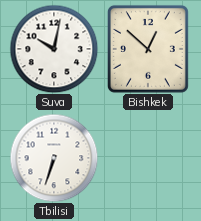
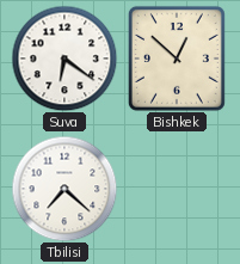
Suva: 10:02 -> 6:21 (64, 59)
Tbilisi: 6:33 -> 7:22 (64, 189)
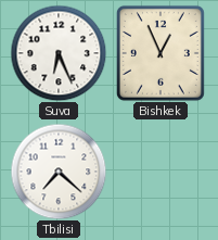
Suva: 6:21 -> 6:26 (59, 53)
Bishkek: 12:52 -> 12:56 (161, 53)
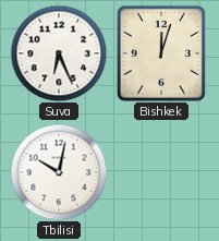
Bishkek: 12:56 -> 12:03 (161, 53)
Tbilisi: 7:22 -> 10:02 (59, 172)
